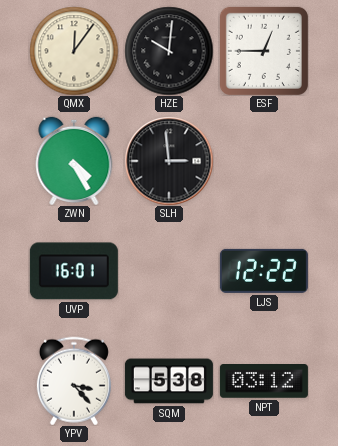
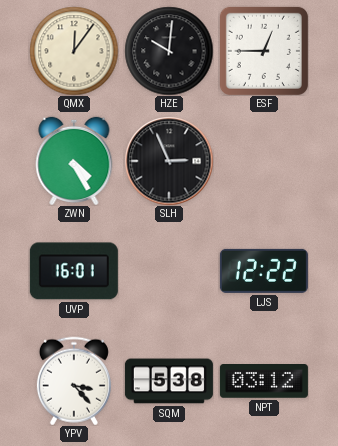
SLH: 2:59 -> 2:56 (169, 161)
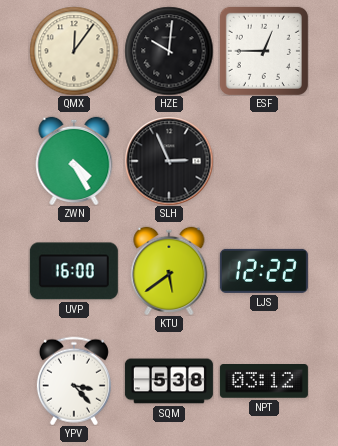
UVP: 16:01 -> 16:00 (74, 271)
KTU: none -> 5:39 (169, 270)
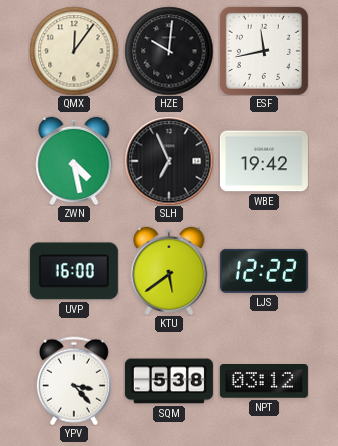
ESF: 12:45 -> 11:43 (264, 51)
ZWN: 4:25 -> 4:28 (74, 160)
SLH: 2:56 -> 6:56 (169, 161)
WBE: none -> 19:42 (264, 161)
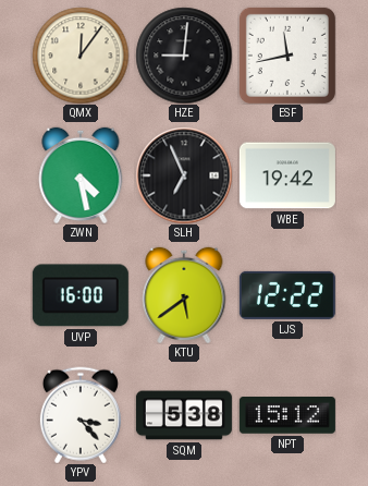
HZE: 10:01 -> 9:01 (184, 56)
NPT: 03:12 -> 15:12 (287, 415)
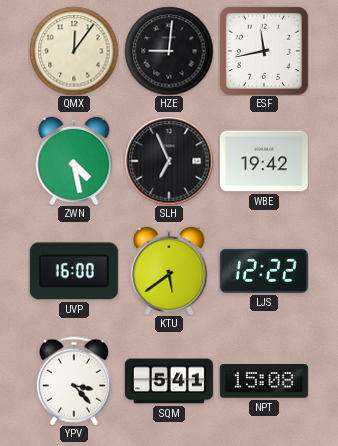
SQM: 5:38 -> 5:41 (169, 381)
NPT: 15:12 -> 15:08 (264, 381)
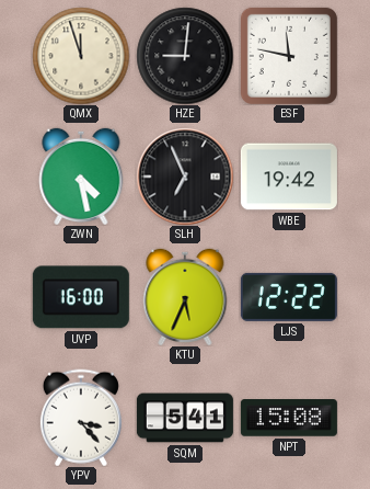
QMX: 12:06 -> 11:57 (81, 56)
ESF: 11:43 -> 11:47 (289, 56)
KTU: 5:39 -> 5:34 (185, 296)
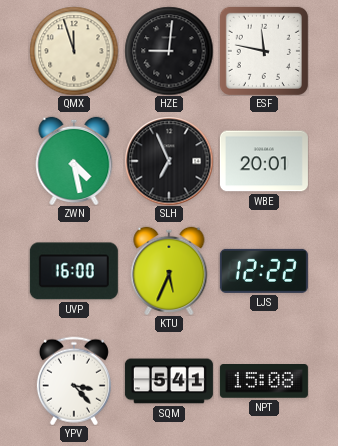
WBE: 19:42 -> 20:01 (264, 161)
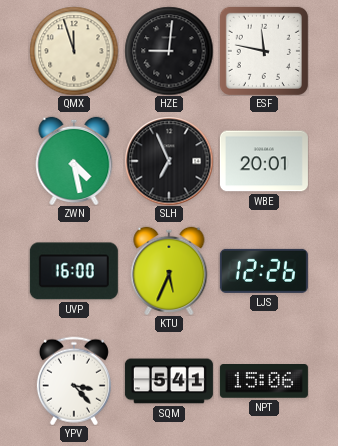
LJS: 12:22 -> 12:26 (264, 271)
NPT: 15:08 -> 15:06 (264, 381)
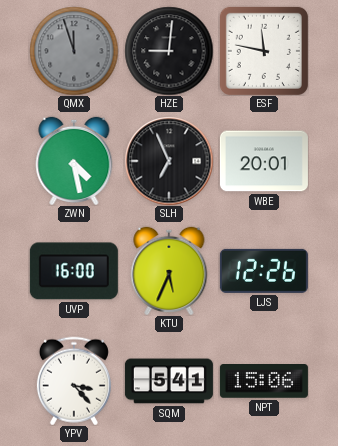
QMX dial: cream -> grey (74, 51)
